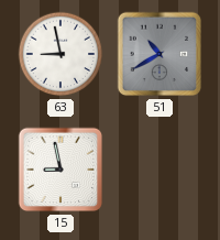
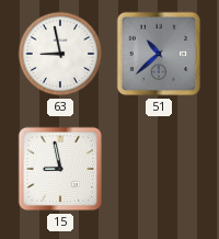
51: 10:40 -> 10:38 (159, 54)
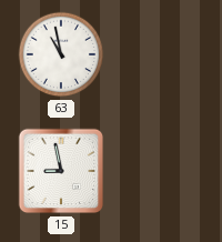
63: 8:58 -> 10:58 (61, 54)
51: 10:38 -> none (159, 54)
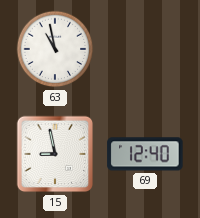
69: none -> 12:40 (145, 154)
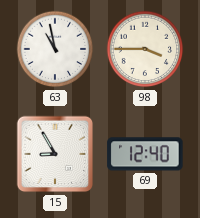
98: none -> 3:45 (145, 49)
15: 8:58 -> 8:55 (55, 154)
